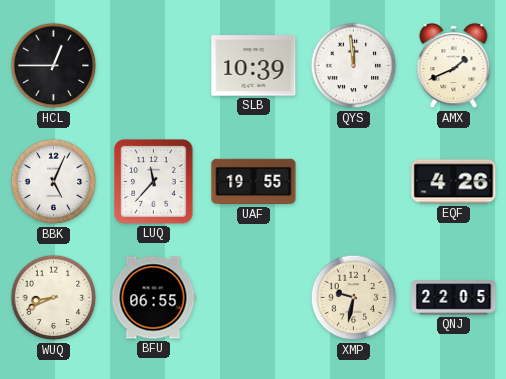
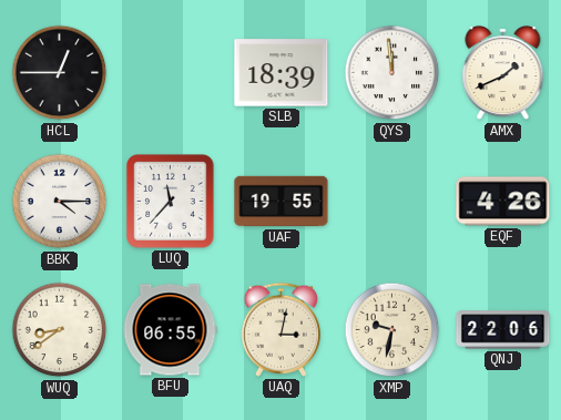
SLB: 10:39 -> 18:39 (282, 73)
BBK: 5:04 -> 4:15 (60, 202)
WUQ: 8:41 -> 8:39 (60, 330)
UAQ: none -> 3:02 (280, 329)
QNJ: 22:05 -> 22:06 (503, 330)
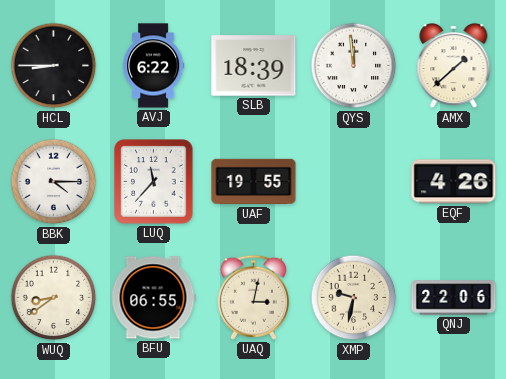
HCL: 12:45 -> 8:45 (54, 66)
AVJ: none -> 6:22 (154, 66)
AMX: 1:41 -> 1:38 (454, 66)
